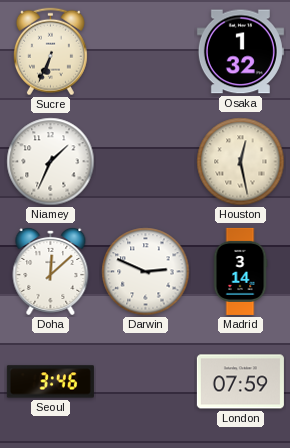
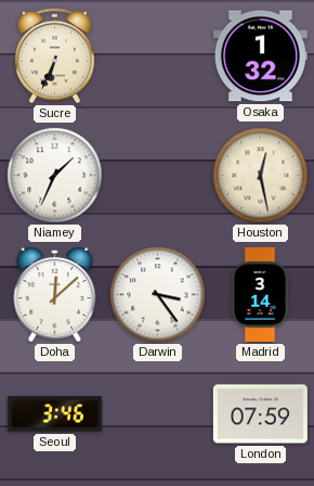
Darwin: 2:49 -> 3:24 (158, 295)
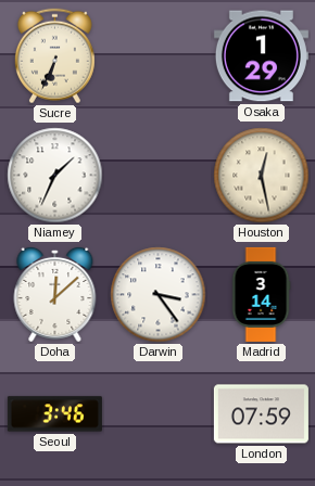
Osaka: 1:32 -> 1:29 (261, 56)
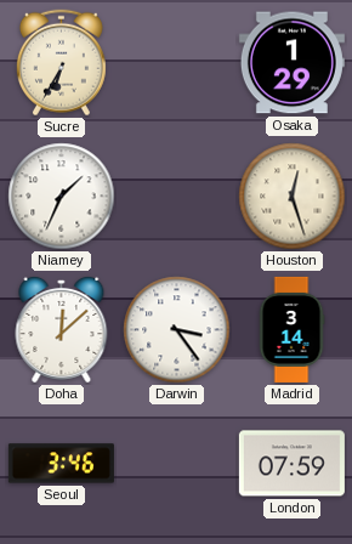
Sucre: 6:34 -> 6:35 (61, 63)
Houston: 12:28 -> 12:27 (293, 197)
